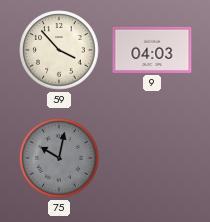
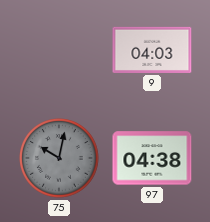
59: 3:53 -> none (59, 50)
97: none -> 04:38 (152, 158)
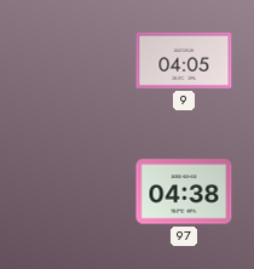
9: 04:03 -> 04:05 (184, 61)
75: 10:02 -> none (59, 158)
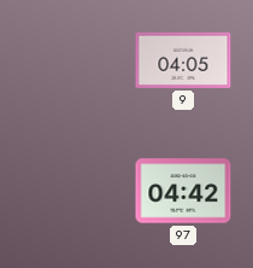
97: 04:38 -> 04:42 (183, 191)
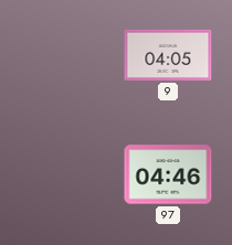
97: 04:42 -> 04:46 (168, 174)
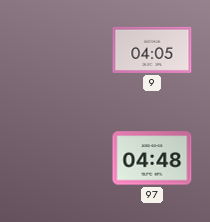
97: 04:46 -> 04:48 (152, 158)
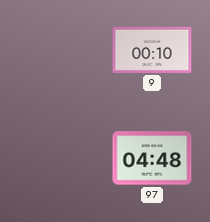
9: 04:05 -> 00:10 (152, 50)
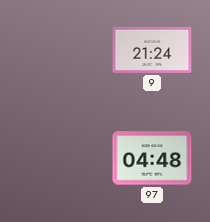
9: 00:10 -> 21:24 (152, 50)
